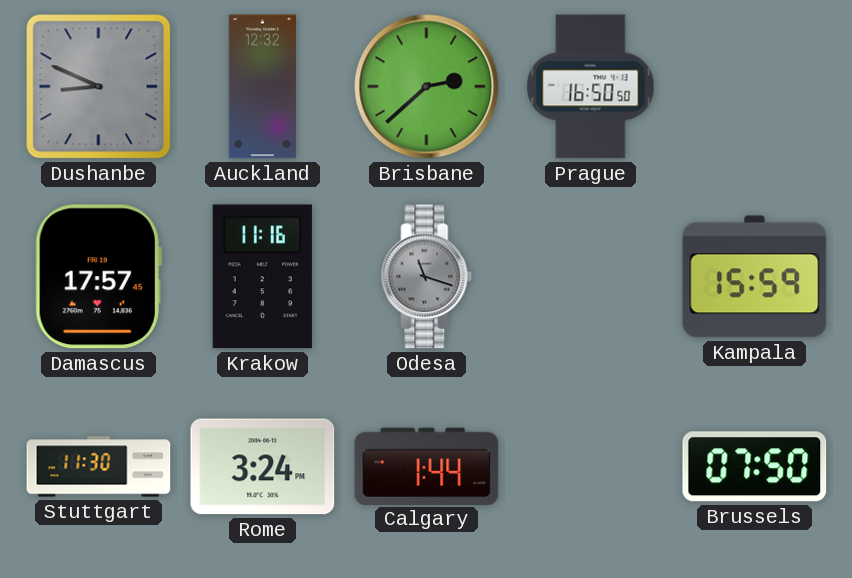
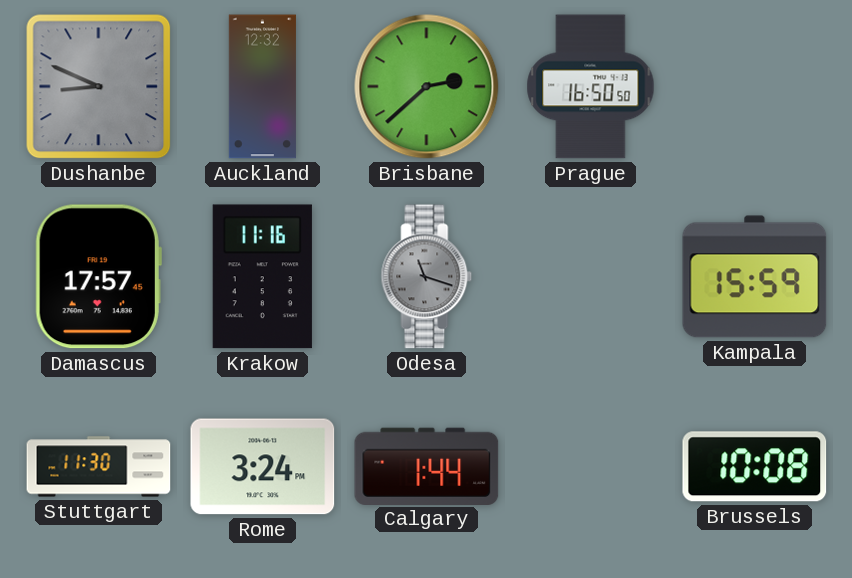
Brussels: 07:50 -> 10:08 (755, 467)
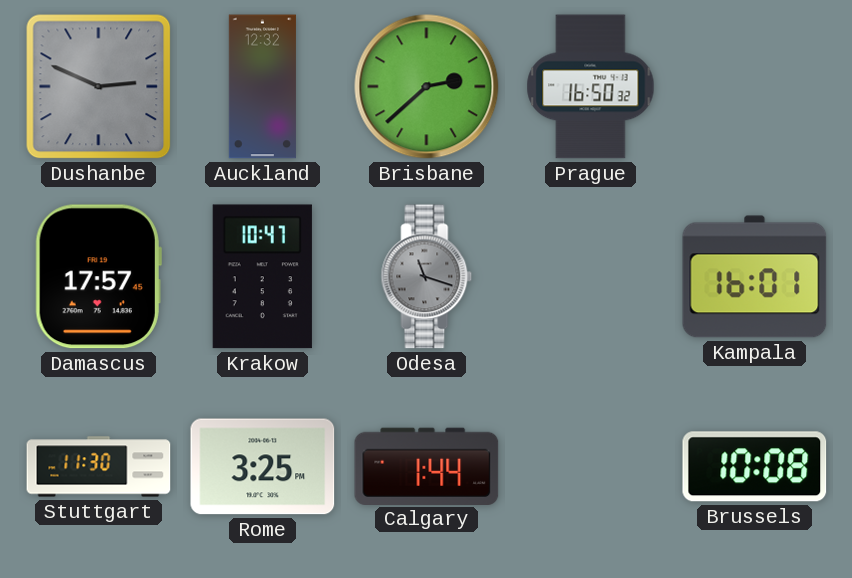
Dushanbe: 8:49 -> 2:49 (99, 87)
Prague: 16:50:50 -> 16:50:32 (591, 87)
Krakow: 11:16 -> 10:47 (262, 277)
Kampala: 15:59 -> 16:01 (755, 277)
Rome: 3:24 -> 3:25 (263, 467)
